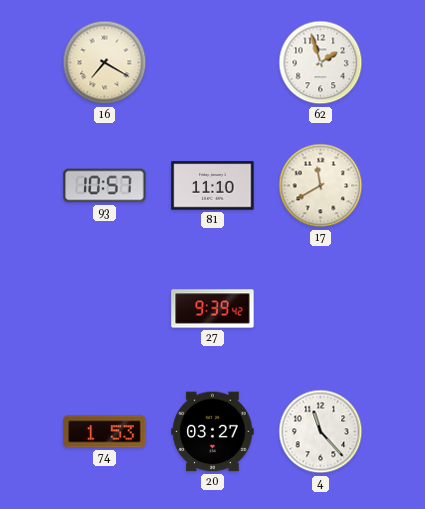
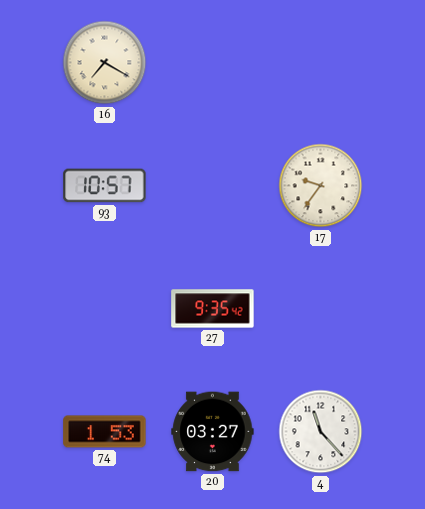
62: 1:57 -> none (321, 63)
81: 11:10 -> none (213, 186)
17: 11:40 -> 9:36 (321, 186)
27: 9:39 -> 9:35 (213, 309)
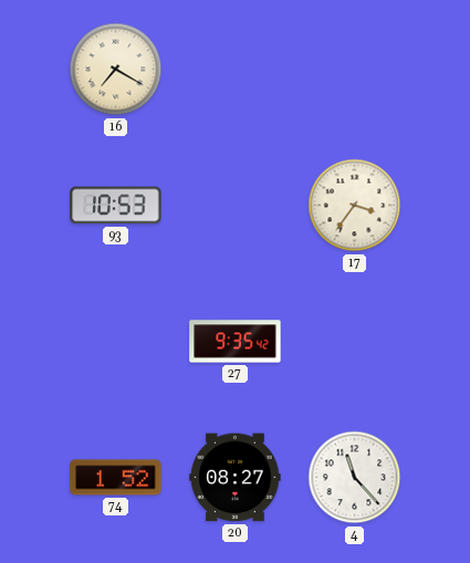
93: 10:57 -> 10:53 (116, 206)
17: 9:36 -> 3:36 (355, 206)
74: 1:53 -> 1:52 (116, 478)
20: 03:27 -> 08:27 (236, 478)
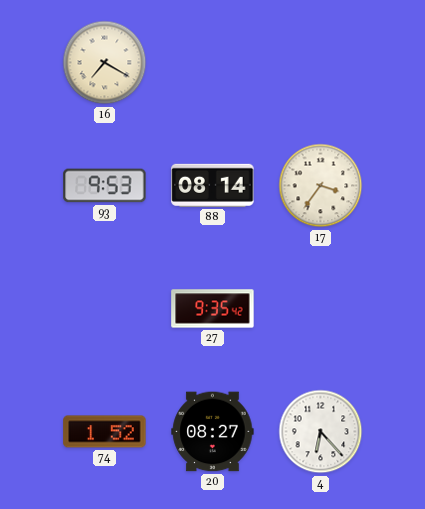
93: 10:53 -> 9:53 (105, 186)
88: none -> 08:14 (213, 185)
4: 11:23 -> 6:23 (321, 432)
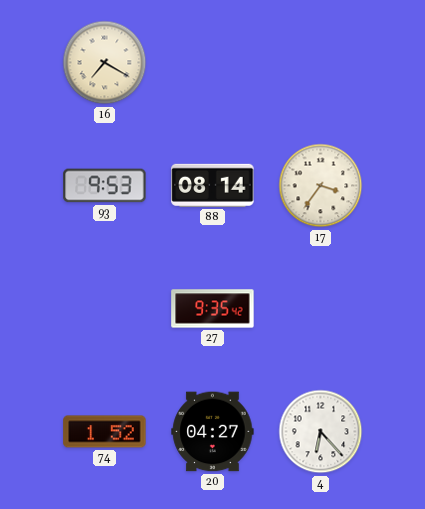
20: 08:27 -> 04:27 (213, 432)
